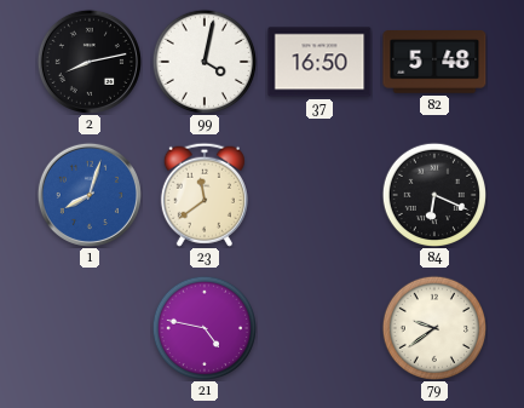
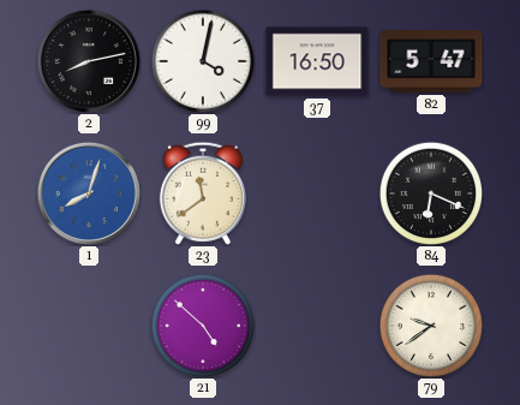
82: 5:48 -> 5:47 (431, 62)
21: 4:47 -> 4:52 (202, 324)
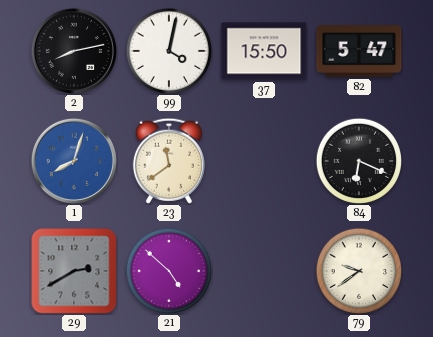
37: 16:50 -> 15:50 (264, 51)
29: none -> 2:40 (74, 271)
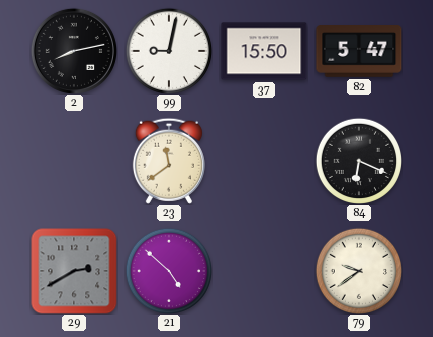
99: 4:02 -> 9:02 (168, 50)
1: 8:03 -> none (74, 161)
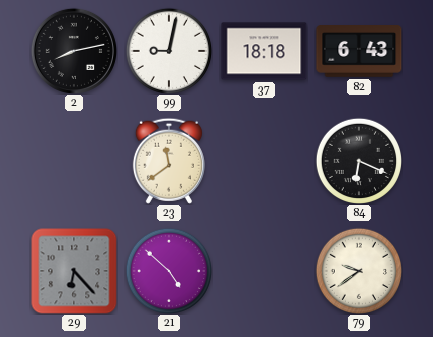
37: 15:50 -> 18:18 (264, 51)
82: 5:47 -> 6:43 (359, 52)
29: 2:40 -> 6:23 (74, 271)
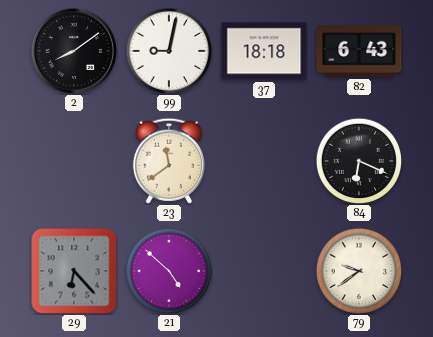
2: 8:13 -> 8:09 (74, 51)
